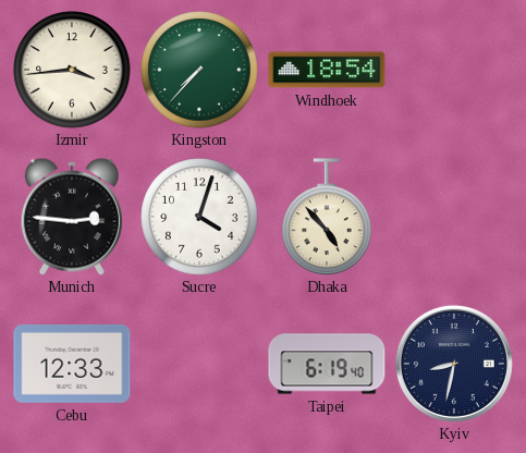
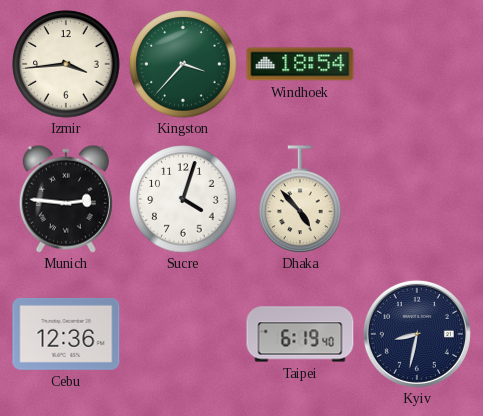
Kingston: 7:37 -> 3:37 (183, 64)
Cebu: 12:33 -> 12:36 (66, 334)
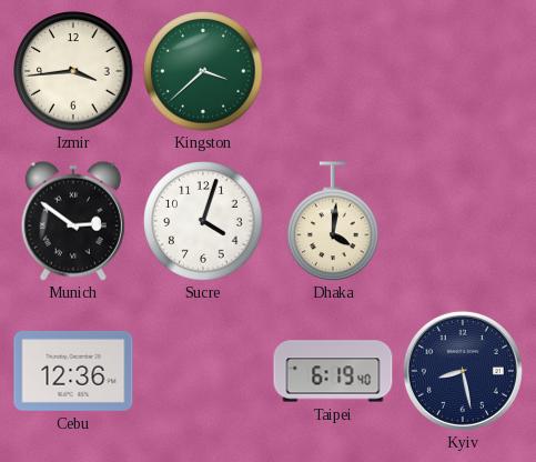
Kingston: 3:37 -> 3:38 (203, 71)
Windhoek: 18:54 -> none (300, 64)
Munich: 2:46 -> 2:51 (73, 221)
Dhaka: 4:53 -> 4:01 (333, 221)
Kyiv: 8:32 -> 8:28 (463, 371)
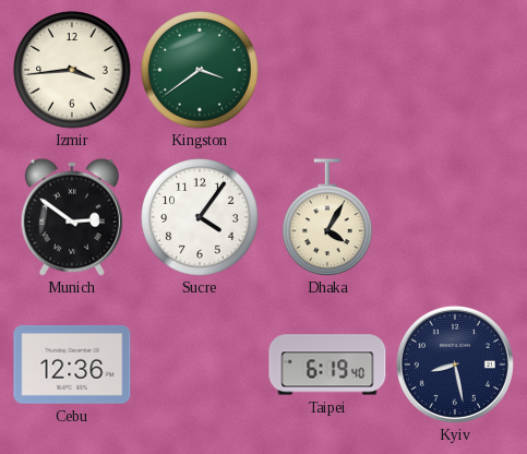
Kingston: 3:38 -> 3:39 (200, 70)
Sucre: 4:03 -> 4:06 (200, 217)
Dhaka: 4:01 -> 4:05 (327, 217)
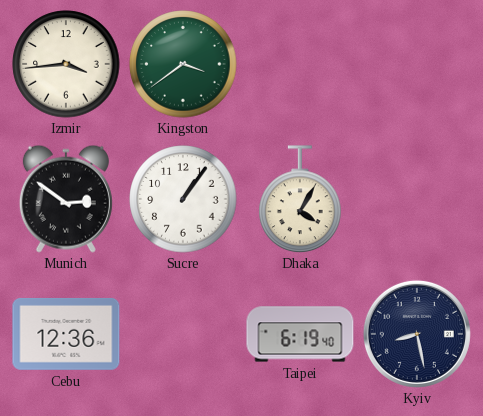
Sucre: 4:06 -> 1:06 (183, 199)
